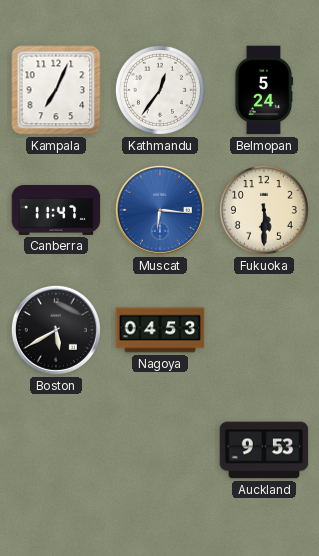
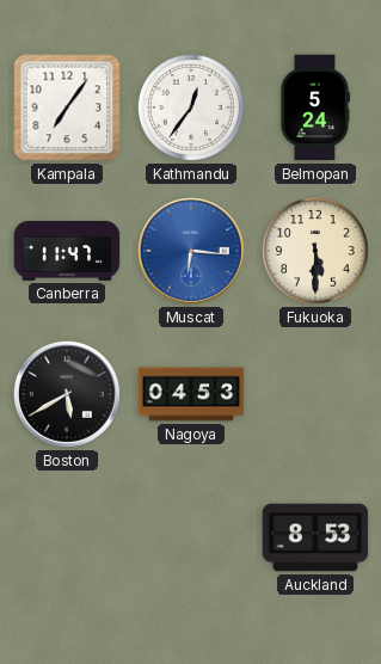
Kampala: 7:04 -> 7:06 (67, 107)
Auckland: 9:53 -> 8:53 (315, 537)
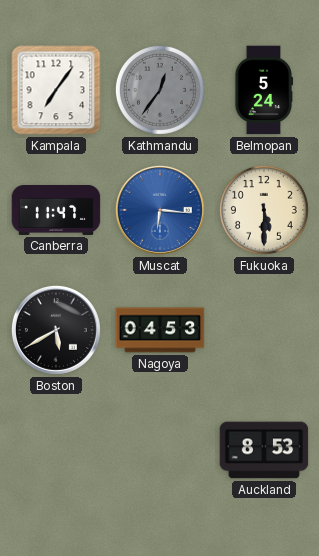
Kathmandu dial: white -> grey (160, 90)
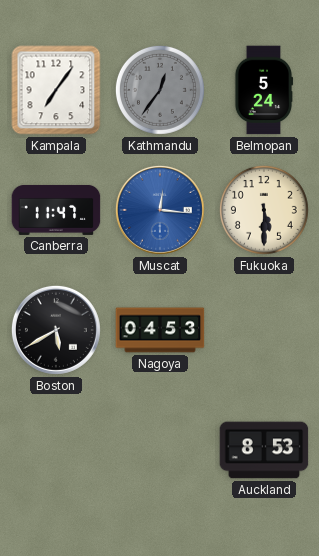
Muscat: 6:16 -> 12:16 (160, 210)
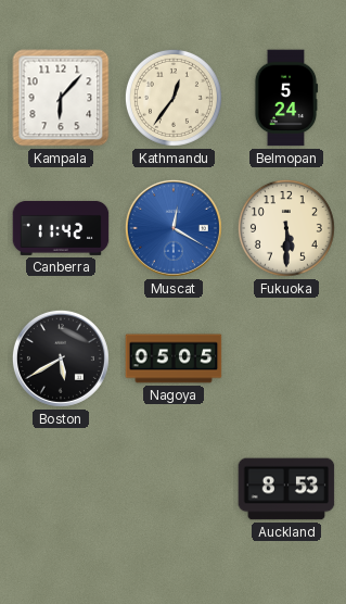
Kampala: 7:06 -> 6:07 (61, 98)
Kathmandu dial: grey -> cream (174, 98)
Canberra: 11:47 -> 11:42 (61, 228)
Muscat: 12:16 -> 12:20 (174, 228)
Nagoya: 04:53 -> 05:05 (174, 358)
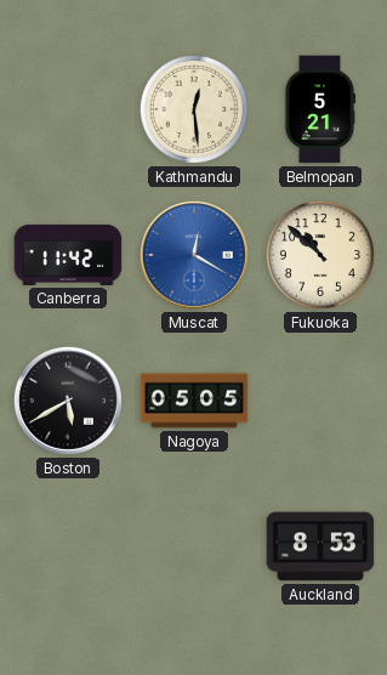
Kampala: 6:07 -> none (61, 98)
Kathmandu: 12:36 -> 12:29 (194, 109)
Belmopan: 5:24 -> 5:21 (320, 109)
Fukuoka: 5:30 -> 10:52 (320, 255)
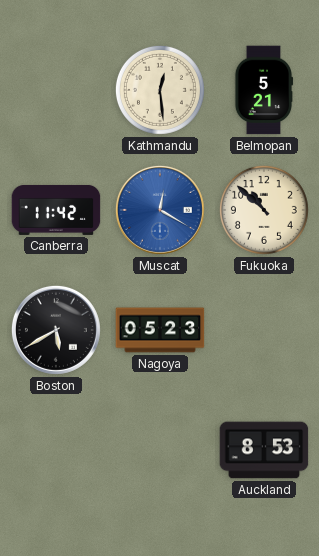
Nagoya: 05:05 -> 05:23 (160, 330)
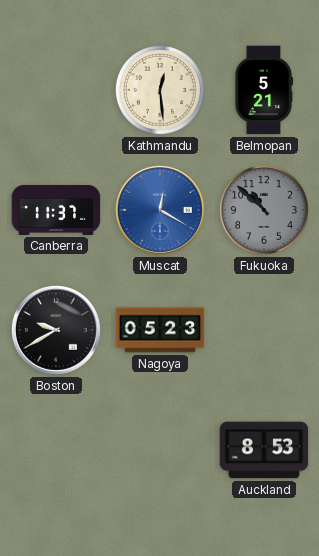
Canberra: 11:42 -> 11:37 (56, 210)
Fukuoka dial: cream -> grey (264, 210)
Boston: 5:40 -> 9:40 (56, 330)
